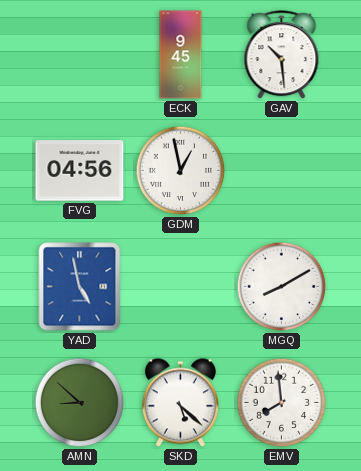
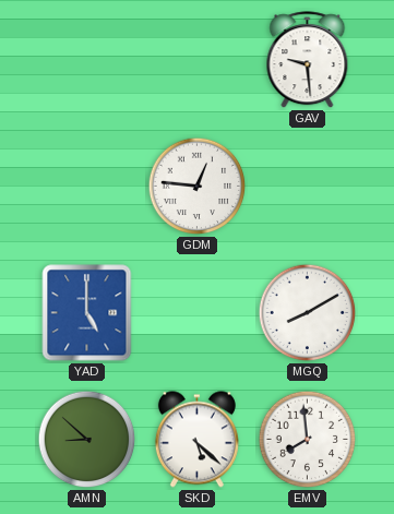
ECK: 9:45 -> none (181, 55)
GAV: 10:29 -> 9:29 (308, 60)
FVG: 04:56 -> none (80, 171)
GDM: 12:58 -> 12:46 (198, 187)
YAD: 4:58 -> 5:00 (87, 313)
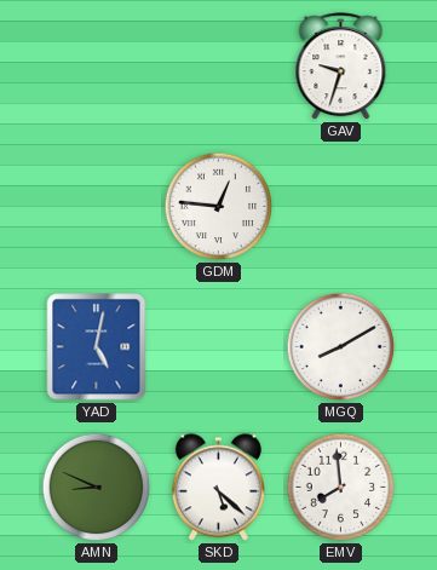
GAV: 9:29 -> 9:33 (341, 67)
YAD: 5:00 -> 5:02 (97, 347)
AMN: 8:52 -> 8:49 (97, 488)
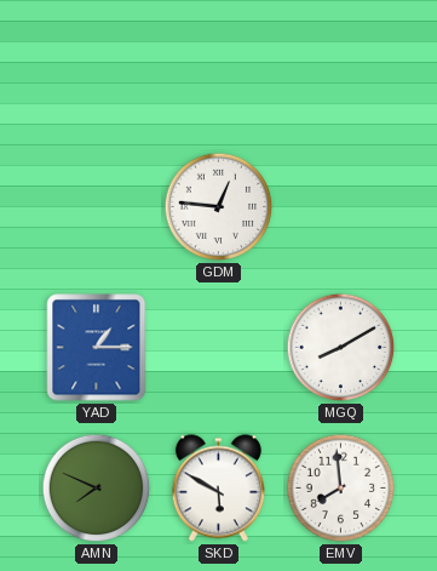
GAV: 9:33 -> none (341, 67)
YAD: 5:02 -> 1:15 (97, 348)
AMN: 8:49 -> 7:49 (97, 489)
SKD: 5:22 -> 5:50 (218, 489)
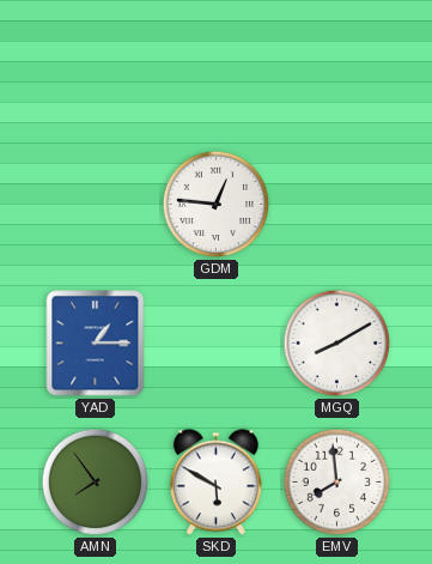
AMN: 7:49 -> 7:54 (96, 483)
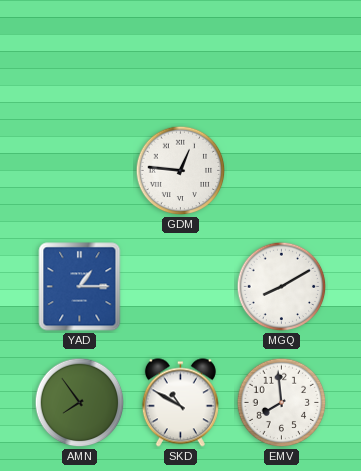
SKD: 5:50 -> 10:50 (180, 403)
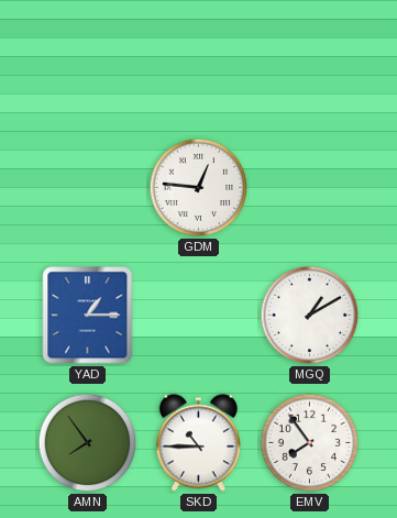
MGQ: 8:10 -> 1:10 (310, 316)
SKD: 10:50 -> 10:45 (198, 443)
EMV: 7:59 -> 7:54 (310, 443)
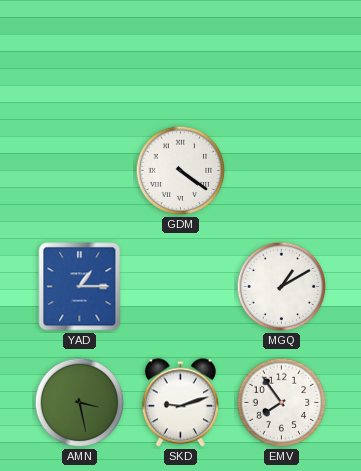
GDM: 12:46 -> 4:21 (181, 171)
AMN: 7:54 -> 3:28 (80, 403)
SKD: 10:45 -> 9:12 (180, 403)
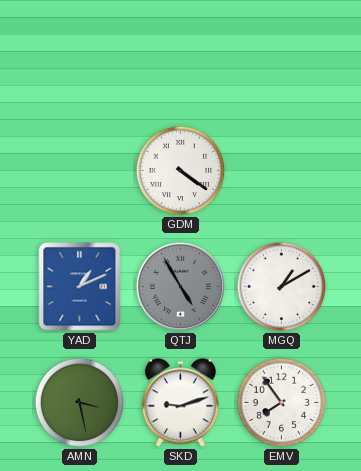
YAD: 1:15 -> 1:11 (80, 287)
QTJ: none -> 4:55 (181, 287)
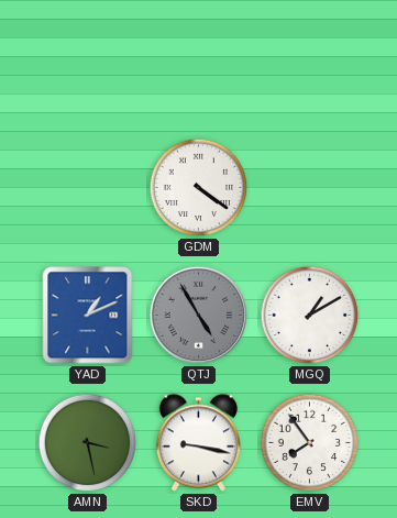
SKD: 9:12 -> 9:17 (198, 443)
